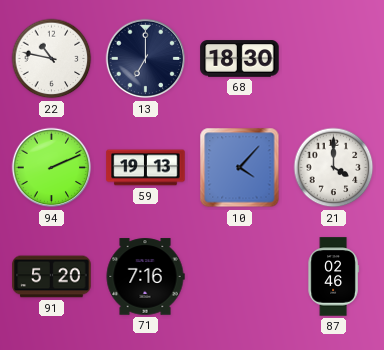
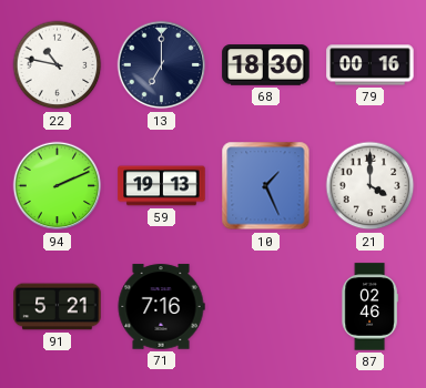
79: none -> 00:16 (371, 65)
10: 4:07 -> 1:26 (266, 186)
91: 5:20 -> 5:21 (58, 307)
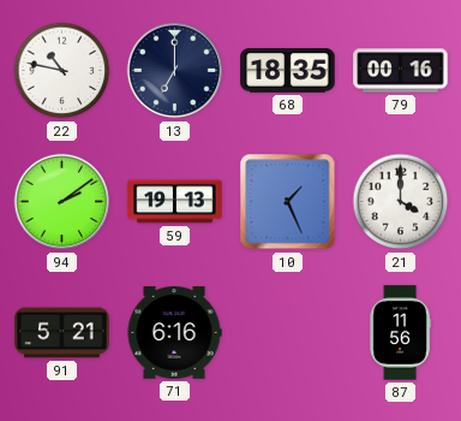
68: 18:30 -> 18:35 (288, 71)
94: 2:11 -> 2:09 (62, 202)
71: 7:16 -> 6:16 (174, 333)
87: 02:46 -> 11:56 (400, 333)
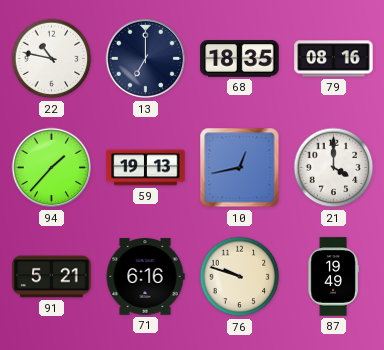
79: 00:16 -> 08:16 (334, 59)
94: 2:09 -> 1:37 (52, 168)
10: 1:26 -> 12:43 (240, 168)
76: none -> 9:48 (240, 277)
87: 11:56 -> 19:49 (333, 277)
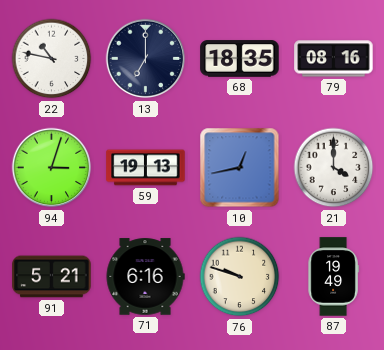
94: 1:37 -> 3:03 (52, 168)
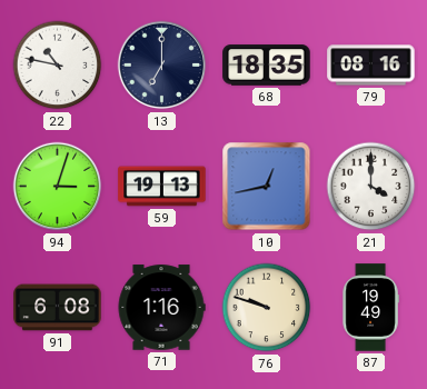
91: 5:21 -> 6:08 (58, 308)
71: 6:16 -> 1:16 (161, 308)
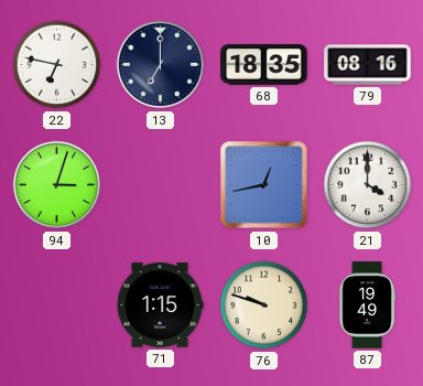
22: 10:47 -> 6:47 (57, 65)
59: 19:13 -> none (162, 187)
91: 6:08 -> none (58, 308)
71: 1:16 -> 1:15 (160, 305)
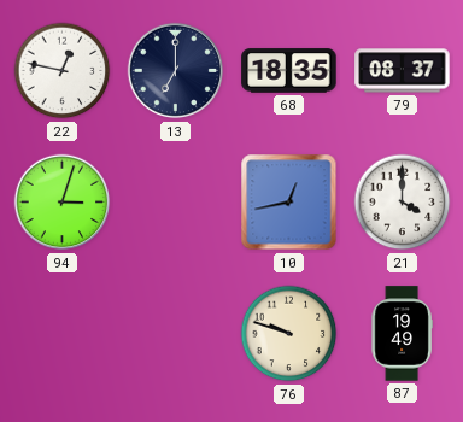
22: 6:47 -> 12:47 (63, 71)
79: 08:16 -> 08:37 (403, 71)
71: 1:15 -> none (160, 305)
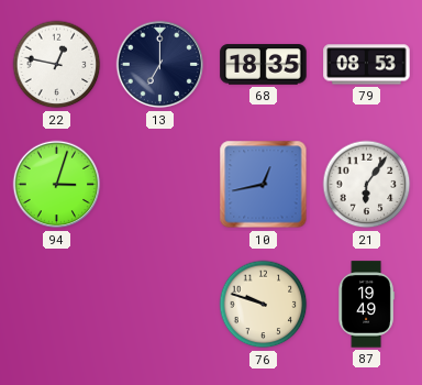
79: 08:37 -> 08:53 (367, 65)
21: 4:00 -> 6:06 (367, 185)
